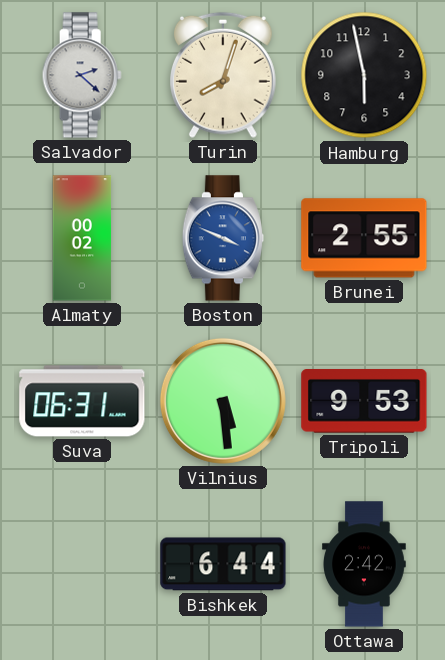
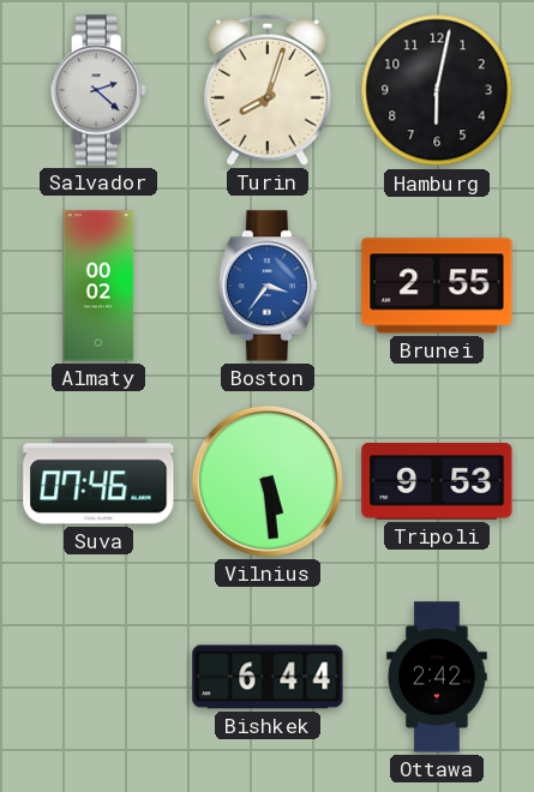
Hamburg: 5:58 -> 6:02 (437, 90)
Boston: 3:49 -> 3:36 (268, 286)
Suva: 06:31 -> 07:46 (98, 481)
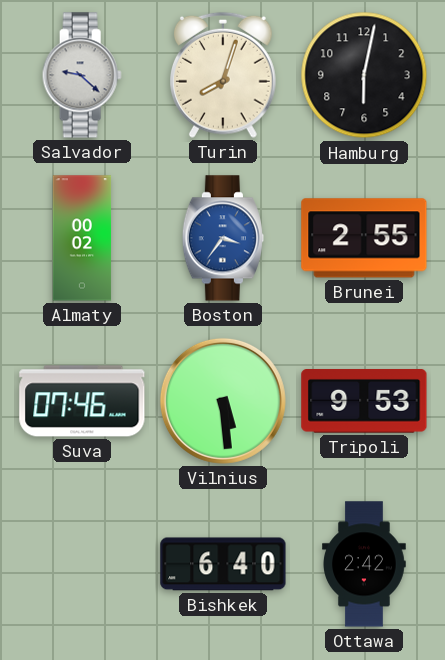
Salvador: 2:22 -> 9:22 (82, 75)
Bishkek: 6:44 -> 6:40 (223, 564)
